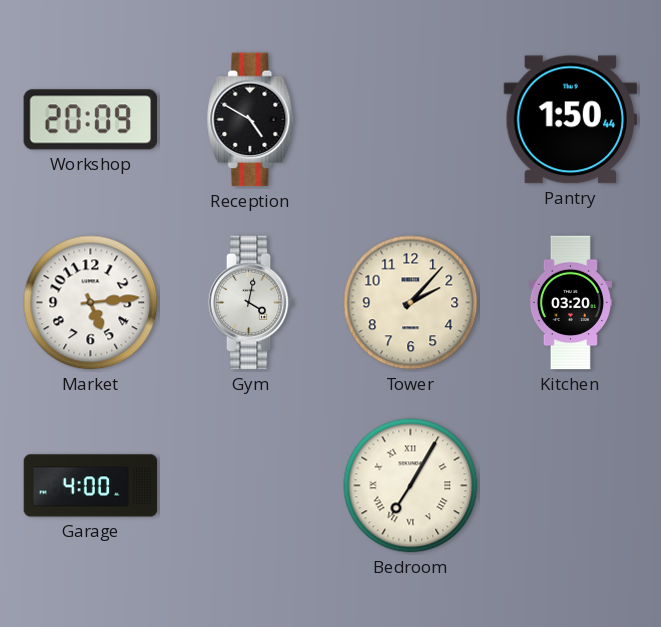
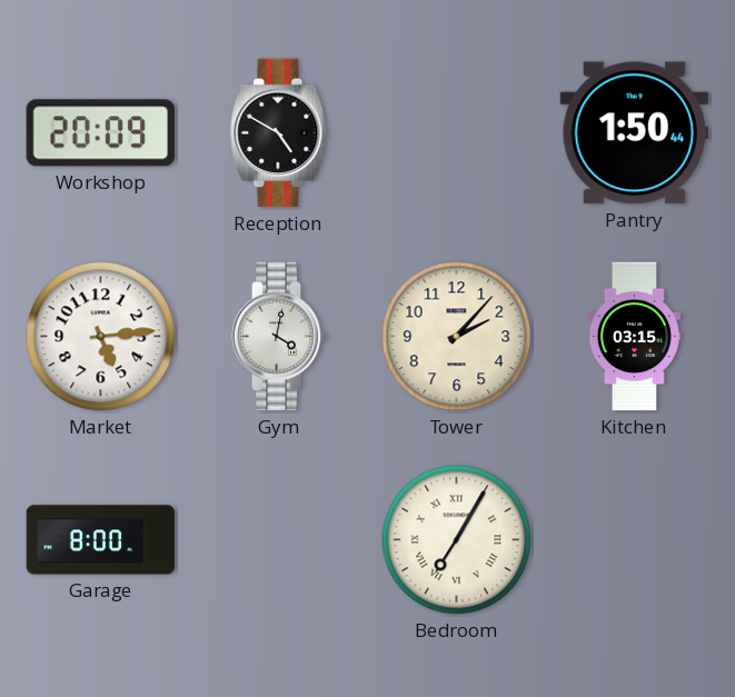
Kitchen: 03:20 -> 03:15 (634, 337)
Garage: 4:00 -> 8:00 (101, 540)
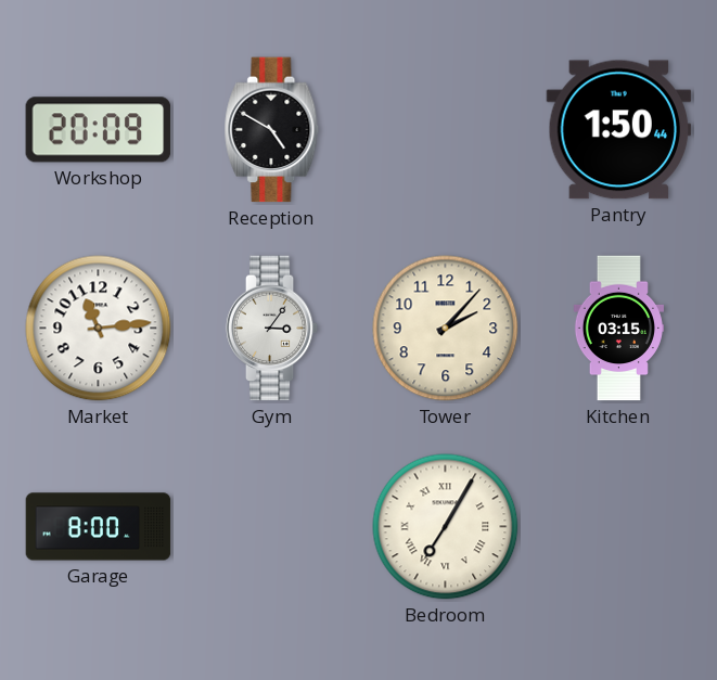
Market: 5:14 -> 11:14 (99, 329)
Gym: 4:02 -> 3:06 (272, 329)
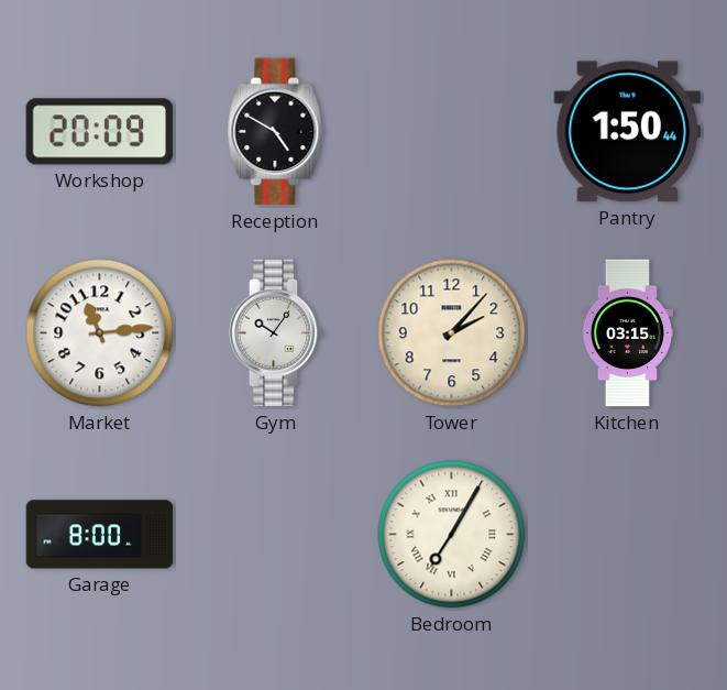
Gym: 3:06 -> 10:06 (276, 333)
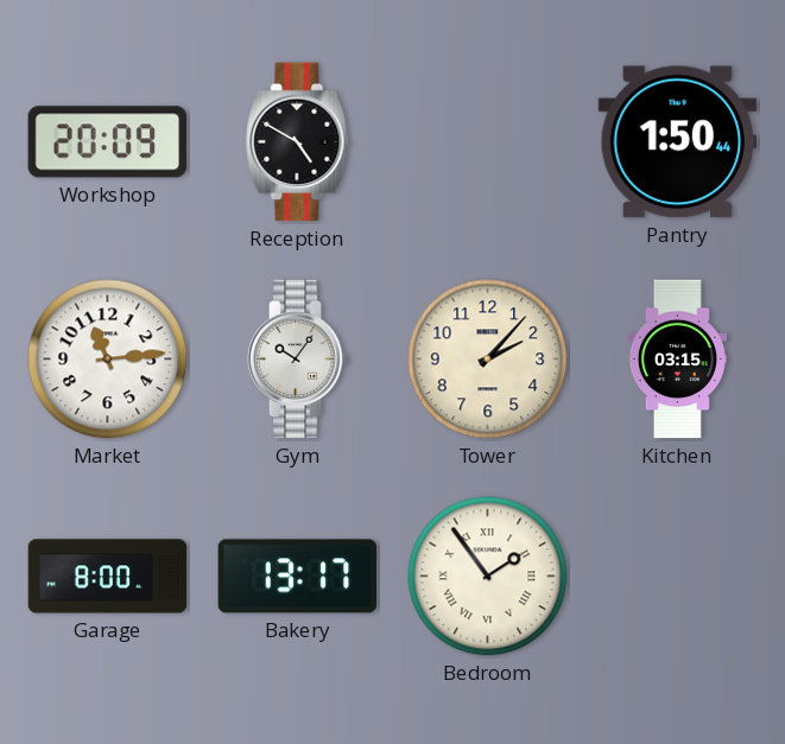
Bakery: none -> 13:17 (298, 577)
Bedroom: 7:05 -> 1:54 (488, 577)
